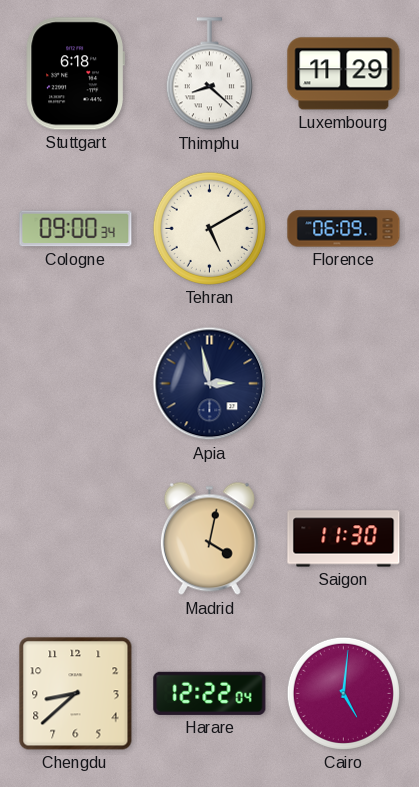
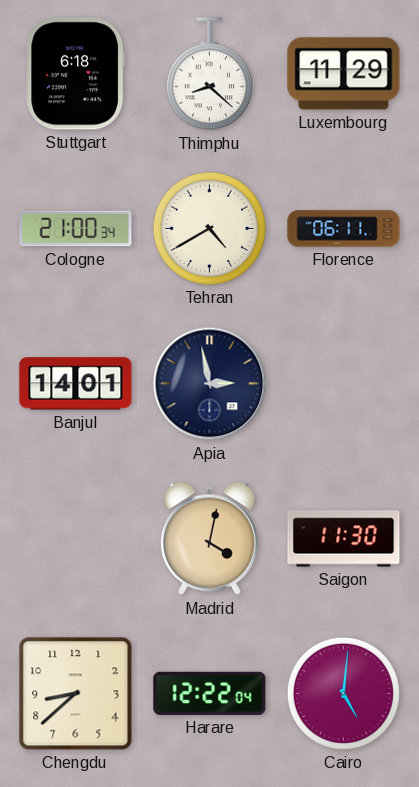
Cologne: 09:00 -> 21:00 (76, 229)
Tehran: 5:10 -> 4:40 (209, 228)
Florence: 06:09 -> 06:11 (344, 229)
Banjul: none -> 14:01 (76, 384)
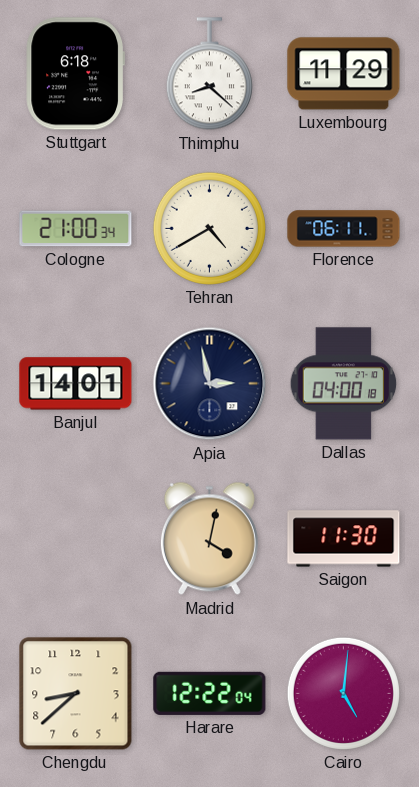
Dallas: none -> 04:00 (344, 384)
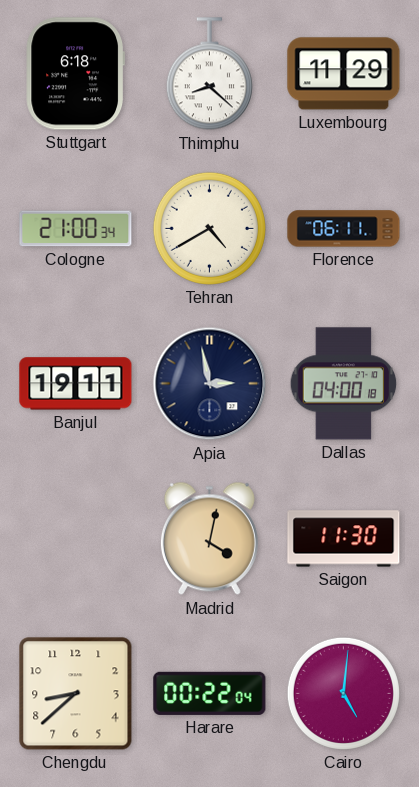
Banjul: 14:01 -> 19:11 (76, 384)
Harare: 12:22 -> 00:22 (210, 693)
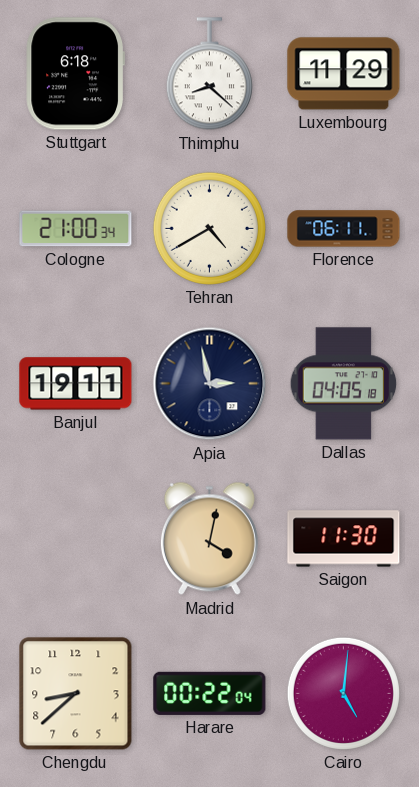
Dallas: 04:00 -> 04:05 (344, 384)
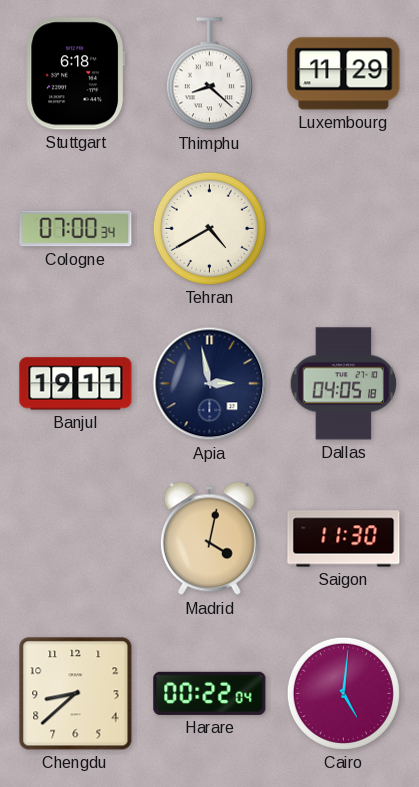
Cologne: 21:00 -> 07:00 (76, 229)
Florence: 06:11 -> none (344, 229)
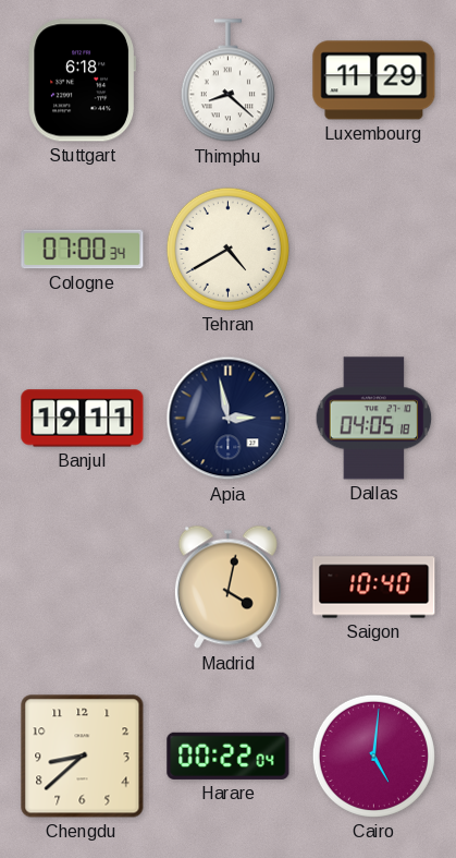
Saigon: 11:30 -> 10:40 (374, 588)
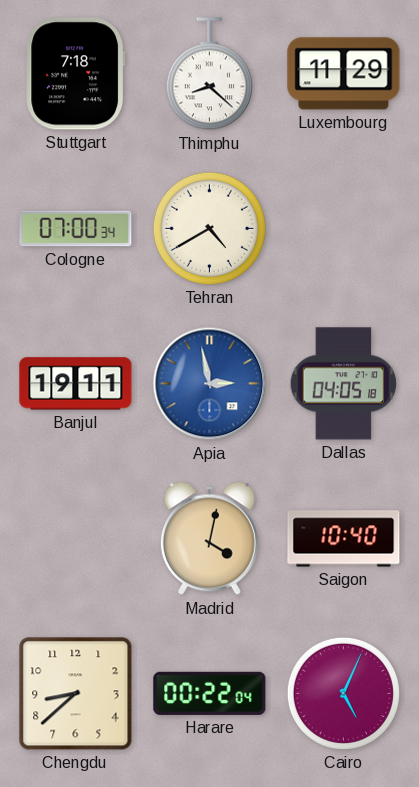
Stuttgart: 6:18 -> 7:18 (75, 74)
Apia dial: navy -> blue (210, 384)
Cairo: 5:01 -> 5:04 (343, 693)
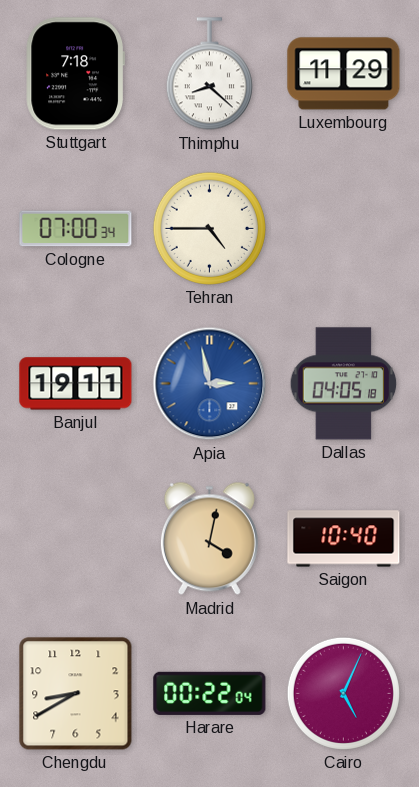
Tehran: 4:40 -> 4:45 (209, 228)
Chengdu: 8:38 -> 8:40 (76, 694)
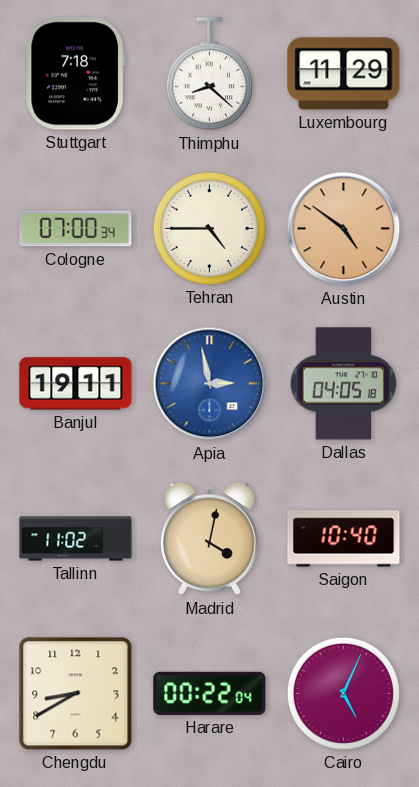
Austin: none -> 4:51 (344, 229)
Tallinn: none -> 11:02 (76, 539)
